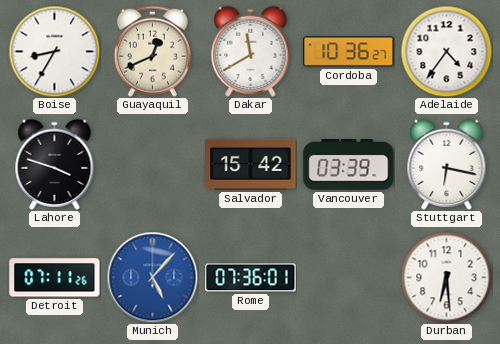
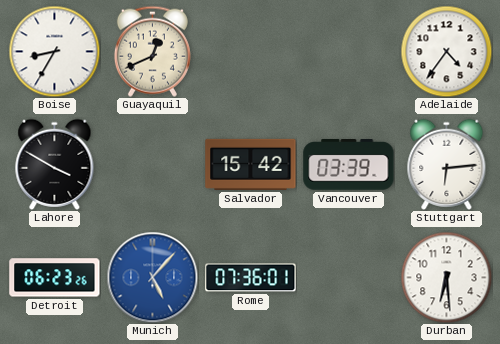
Dakar: 11:40 -> none (251, 51)
Cordoba: 10:36 -> none (349, 52)
Lahore: 3:48 -> 3:50 (55, 164)
Stuttgart: 6:17 -> 6:14 (447, 164)
Detroit: 07:11 -> 06:23 (55, 278)
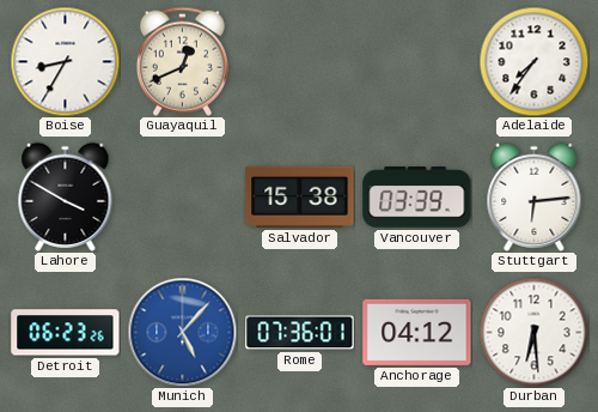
Adelaide: 4:36 -> 7:36 (533, 61)
Salvador: 15:42 -> 15:38 (300, 196)
Anchorage: none -> 04:12 (417, 332)
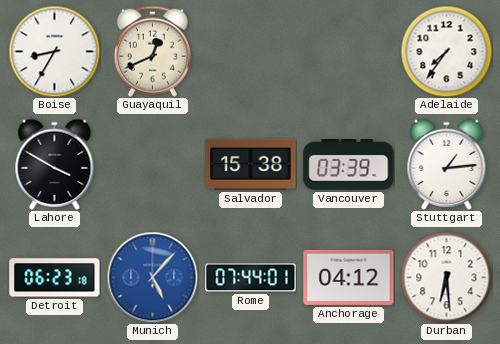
Stuttgart: 6:14 -> 1:14 (447, 164)
Detroit: 06:23:26 -> 06:23:18 (55, 278)
Rome: 07:36 -> 07:44 (251, 278)
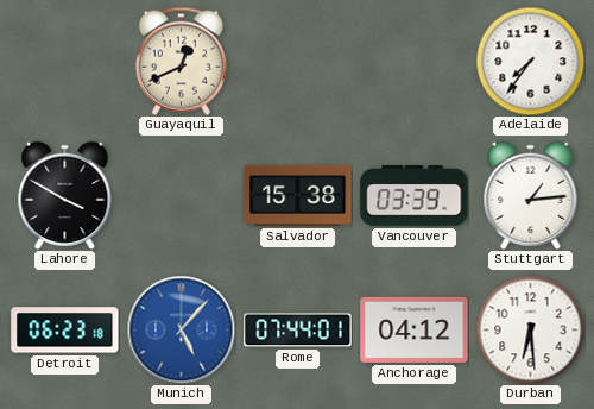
Boise: 8:35 -> none (54, 51)
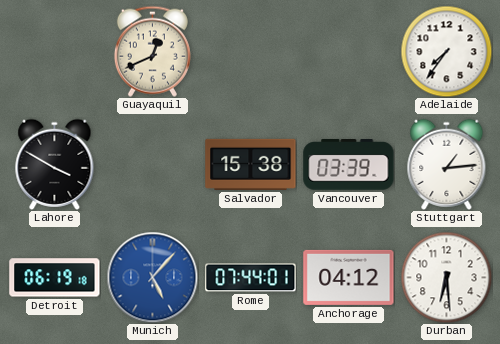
Detroit: 06:23 -> 06:19 (55, 278)
